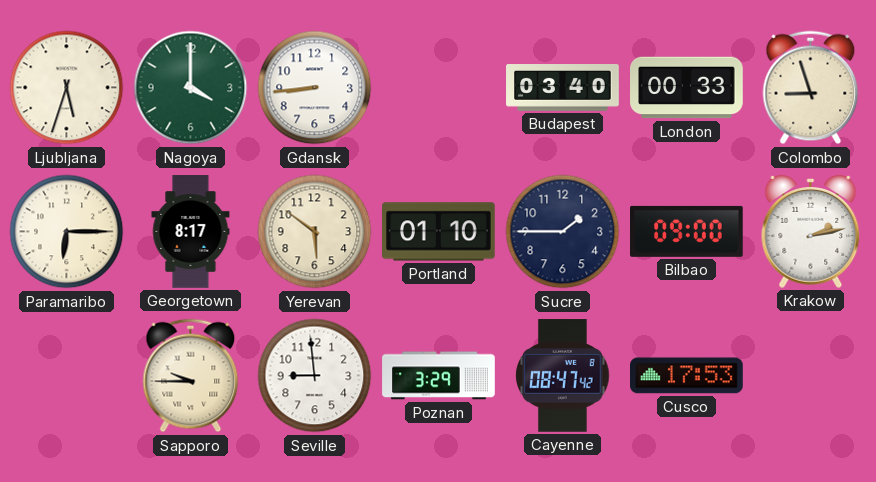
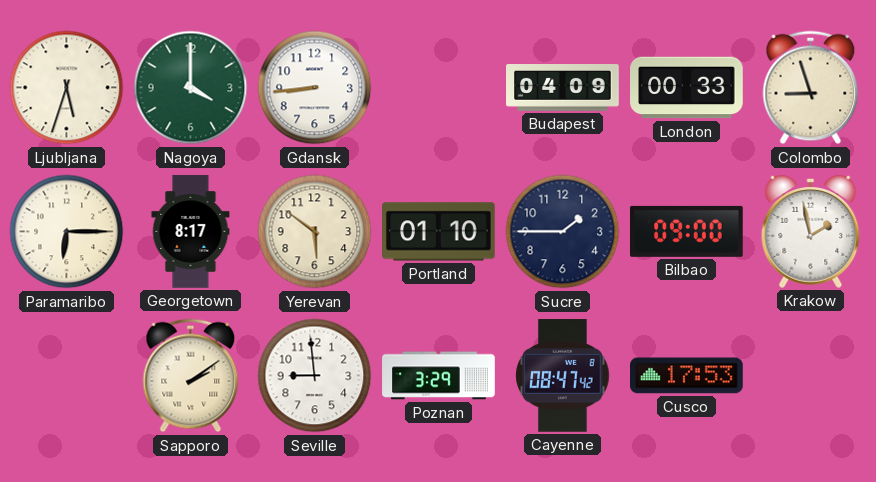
Budapest: 03:40 -> 04:09 (563, 88)
Krakow: 2:13 -> 1:58 (811, 231)
Sapporo: 9:45 -> 2:09 (191, 376)
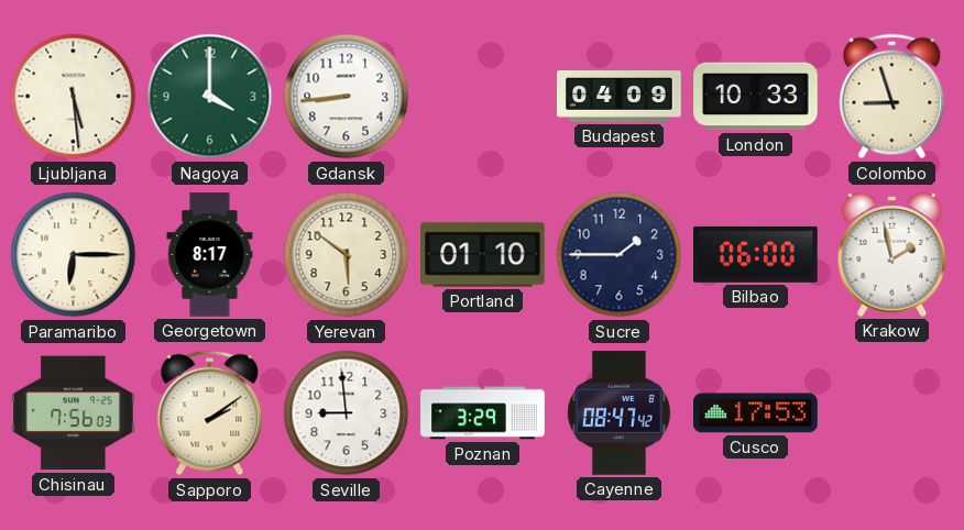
Ljubljana: 5:33 -> 5:29 (74, 97)
London: 00:33 -> 10:33 (756, 97)
Bilbao: 09:00 -> 06:00 (756, 254)
Chisinau: none -> 7:56 (74, 413)
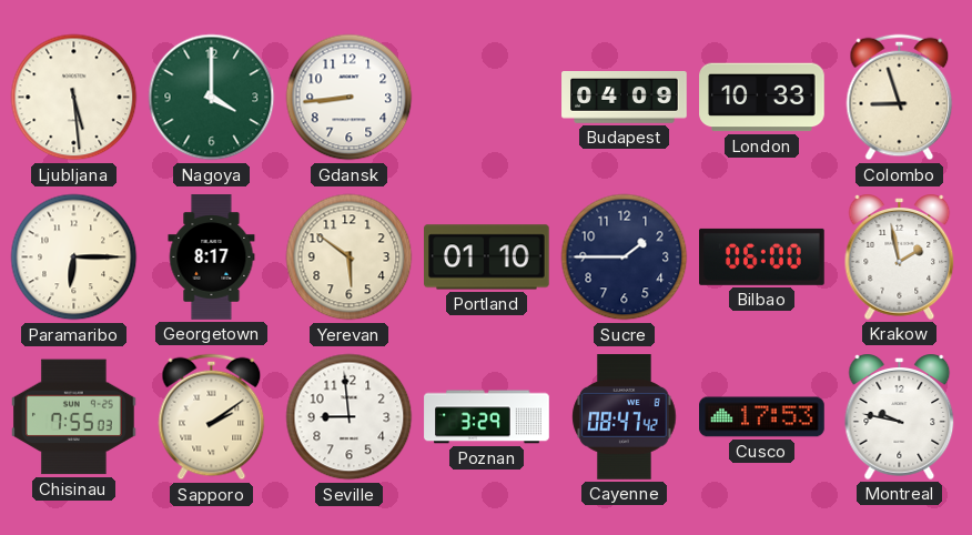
Chisinau: 7:56 -> 7:55 (74, 417)
Montreal: none -> 9:47 (900, 416)
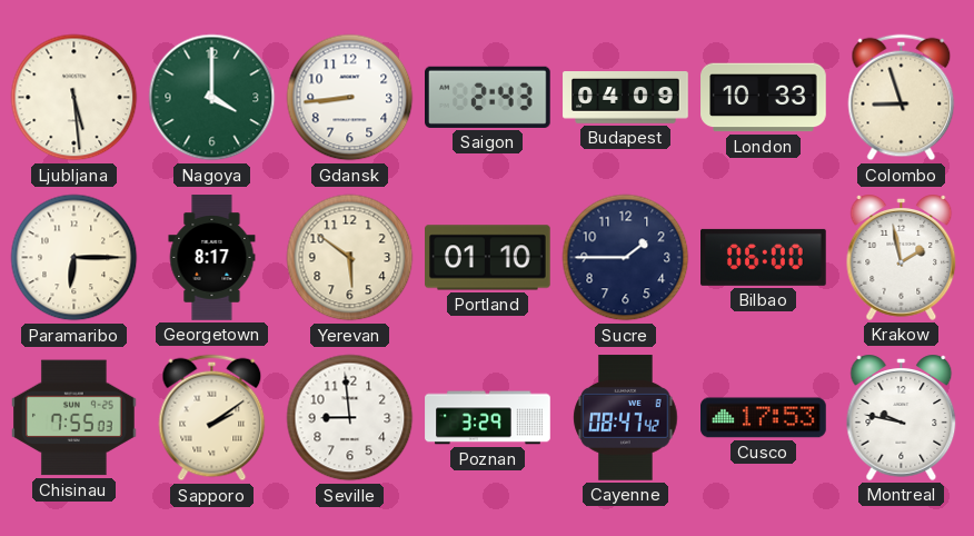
Saigon: none -> 2:43 (488, 97)
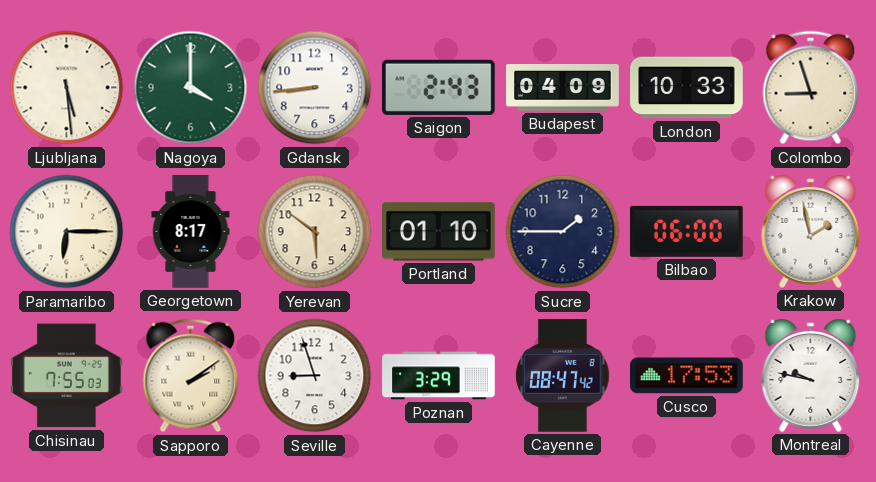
Seville: 8:59 -> 8:57 (315, 376)
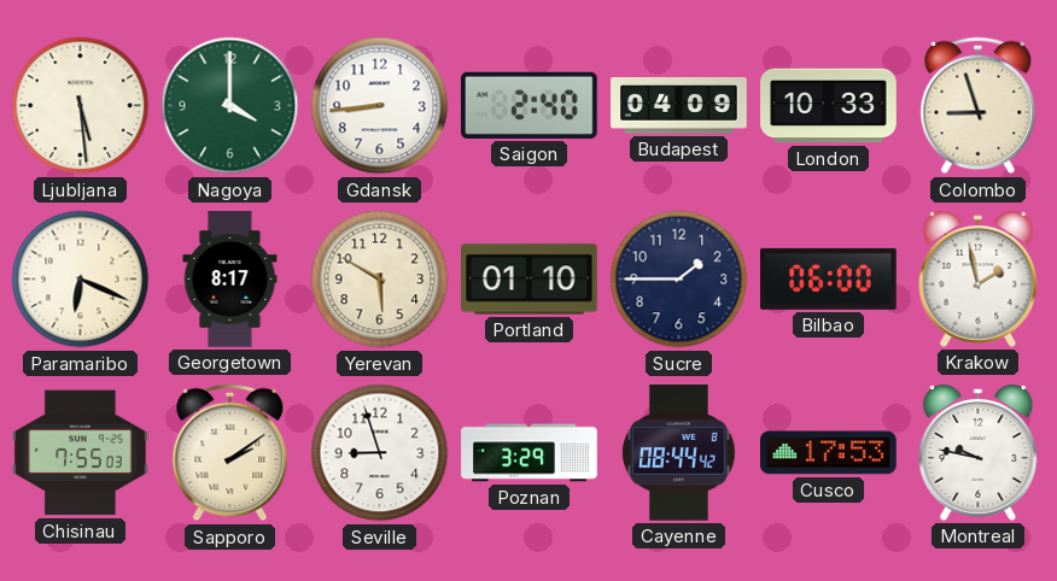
Saigon: 2:43 -> 2:40 (530, 105)
Paramaribo: 6:15 -> 6:19 (81, 280)
Yerevan: 5:51 -> 5:50 (380, 280)
Cayenne: 08:47 -> 08:44 (679, 453)
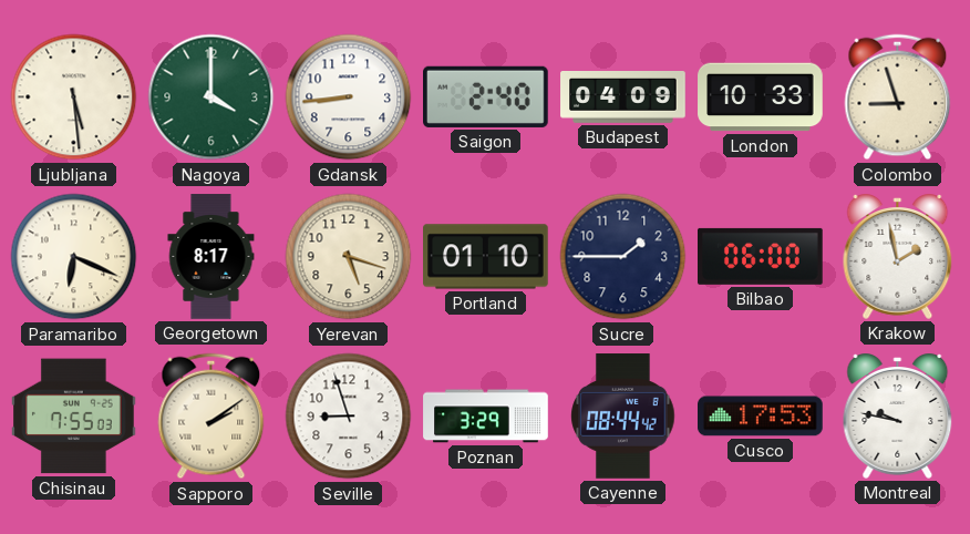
Yerevan: 5:50 -> 5:18 (349, 257)
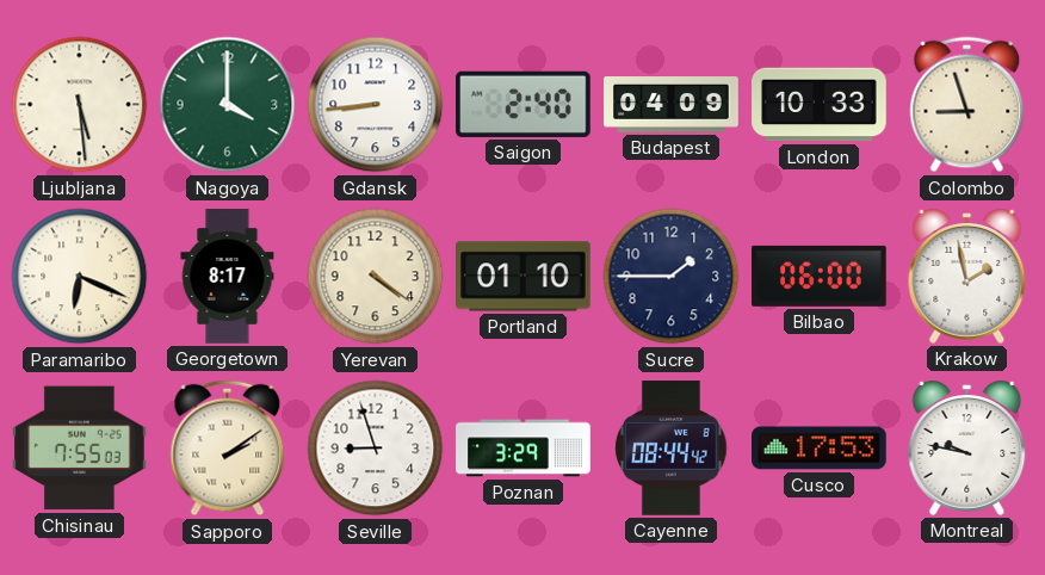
Yerevan: 5:18 -> 4:21 (376, 277)
